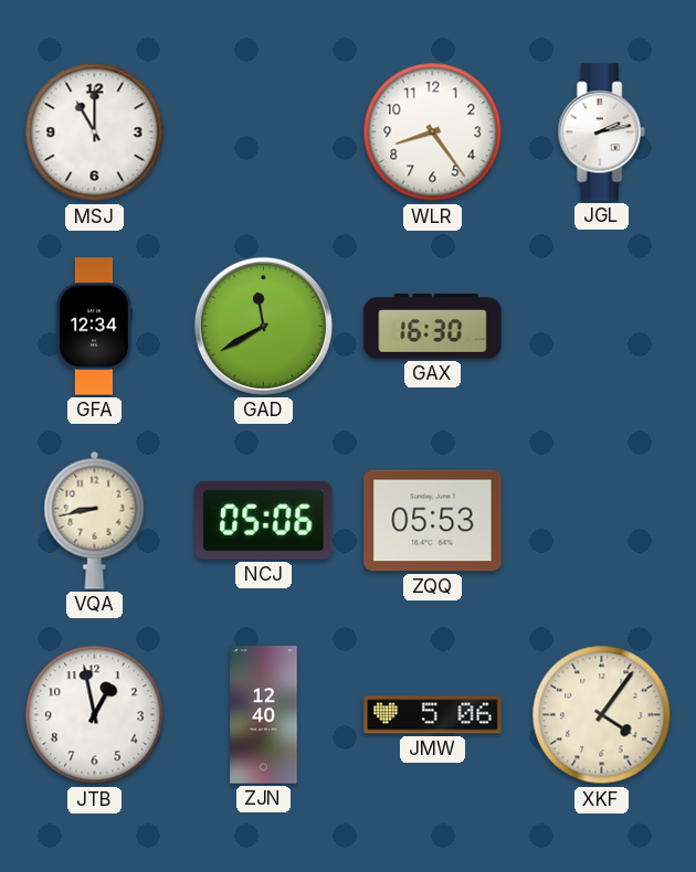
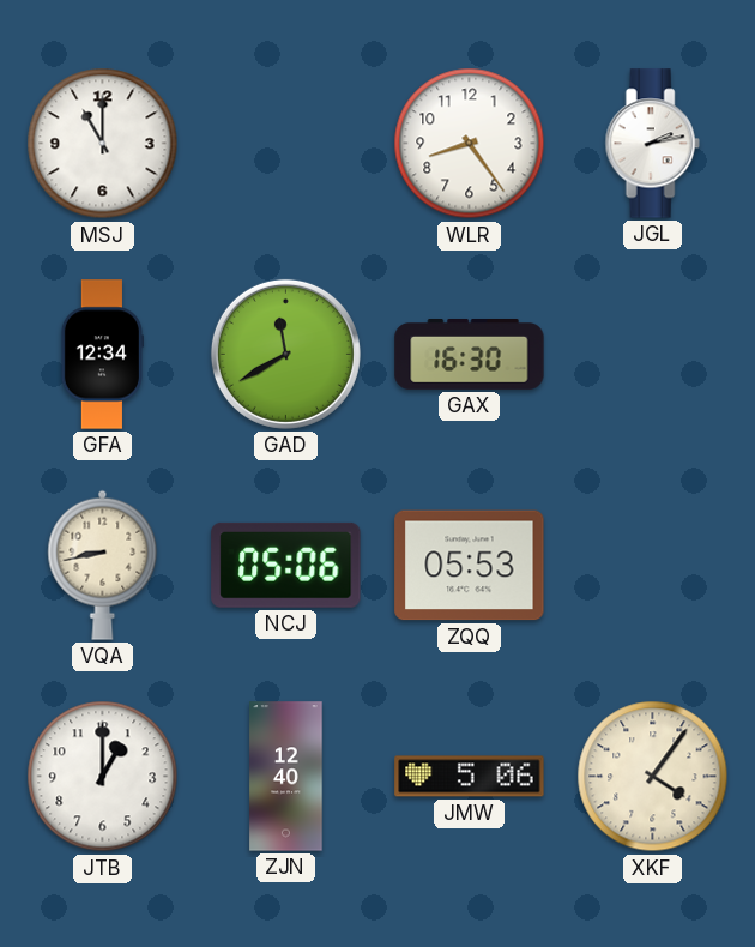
JTB: 12:58 -> 1:00 (103, 777)
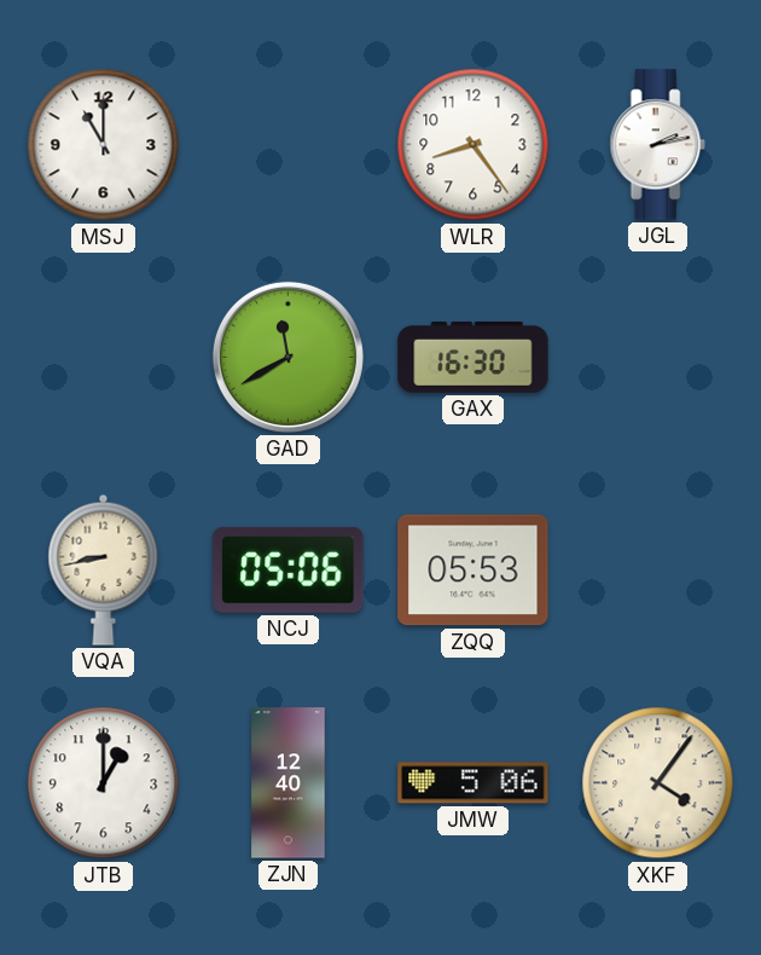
GFA: 12:34 -> none (102, 355)
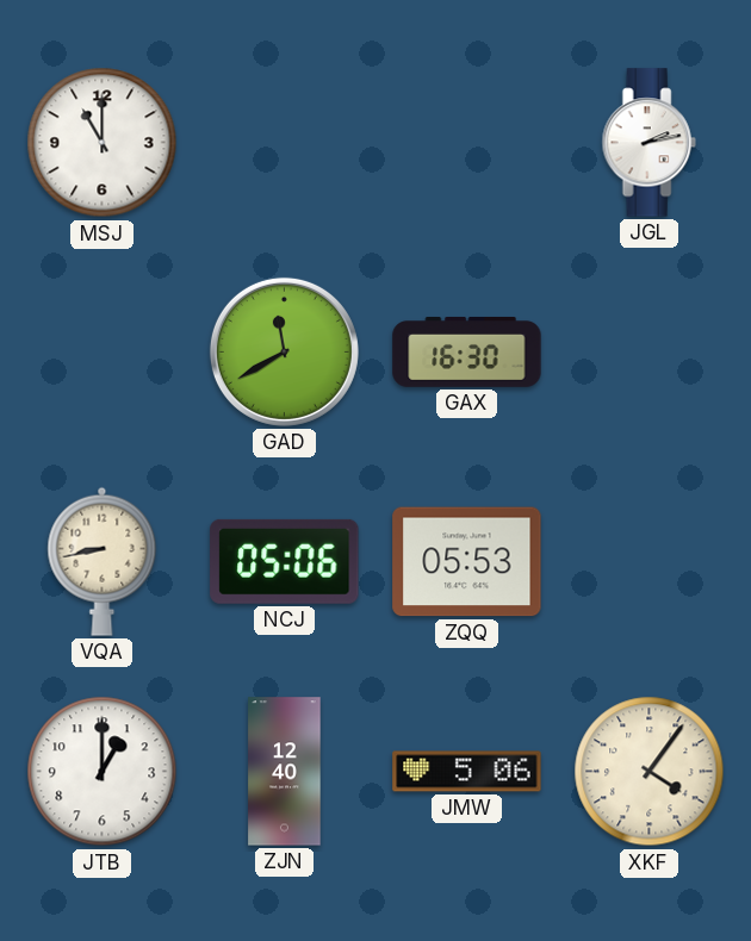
WLR: 8:24 -> none (474, 145)
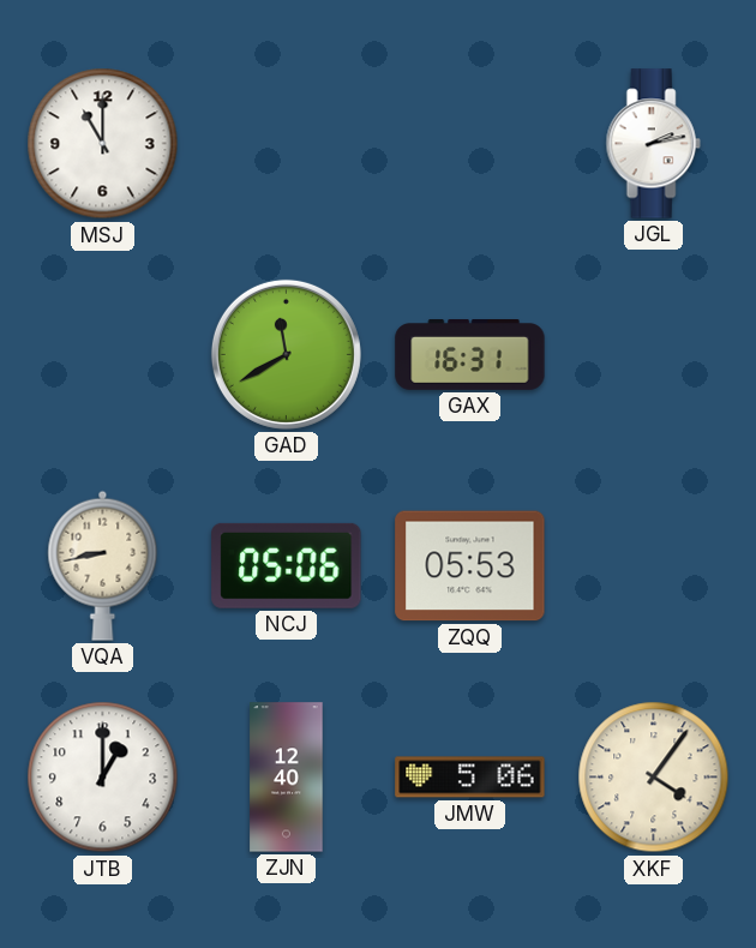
GAX: 16:30 -> 16:31 (470, 355)
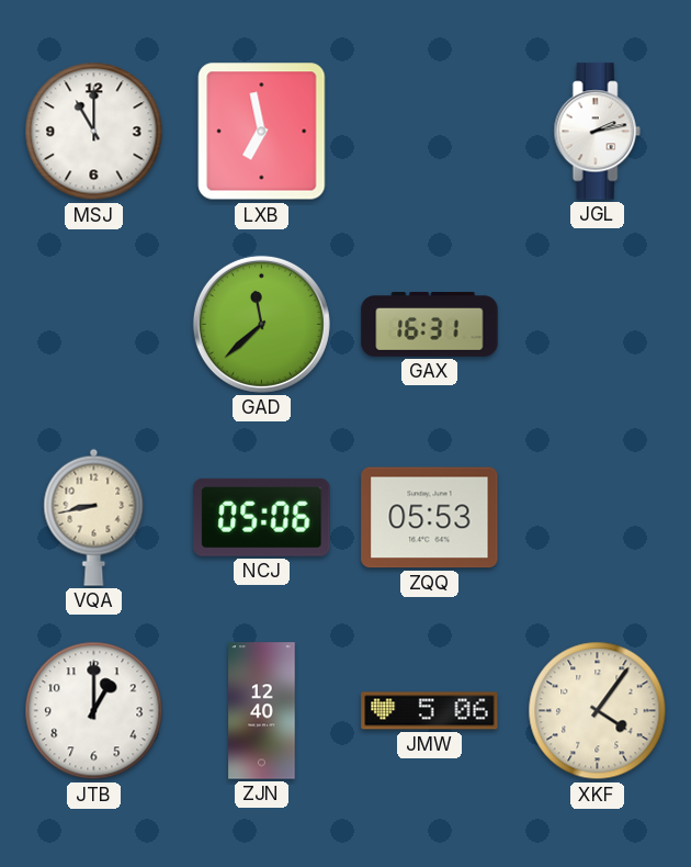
LXB: none -> 6:58 (262, 132)
GAD: 11:40 -> 11:38 (261, 324)
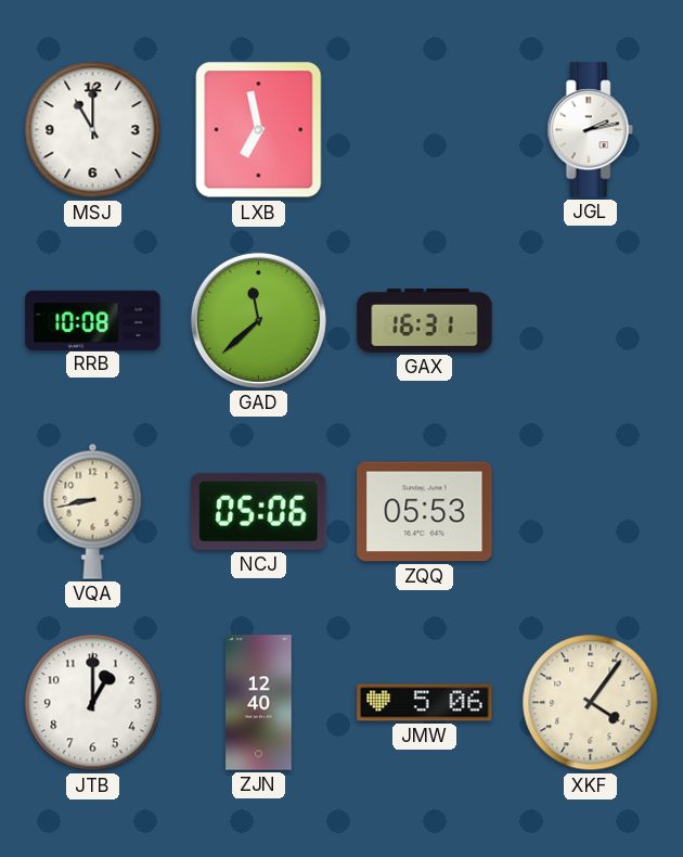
RRB: none -> 10:08 (93, 320)
